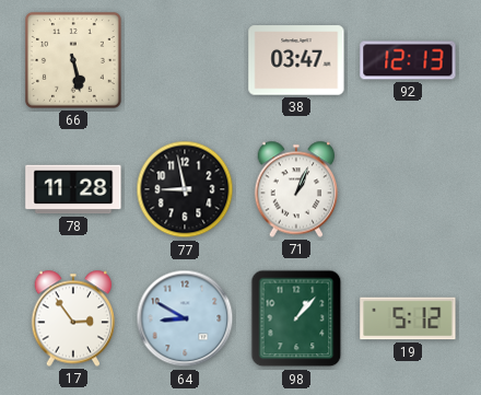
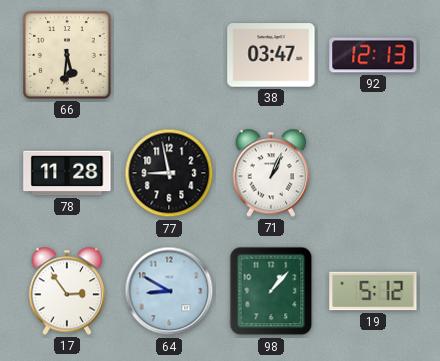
66: 5:28 -> 5:31 (67, 55)
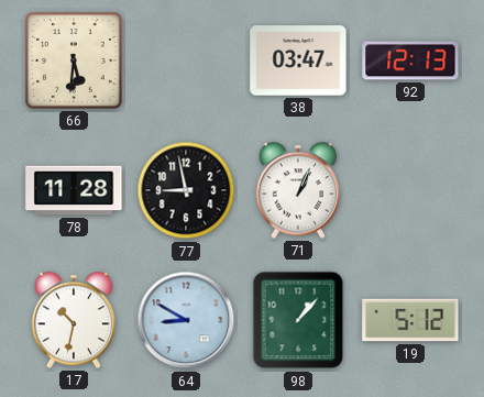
17: 2:54 -> 10:32 (74, 320)
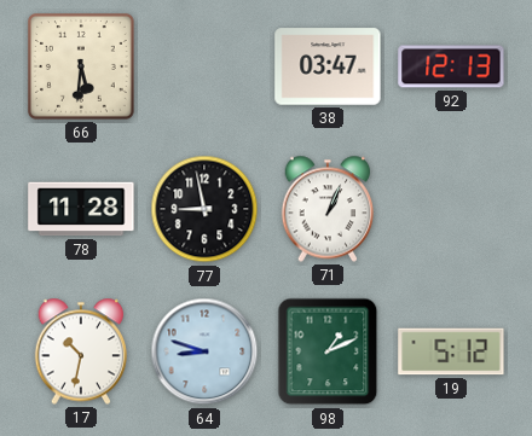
64: 8:50 -> 8:48 (204, 351)
98: 1:07 -> 1:11 (328, 351)
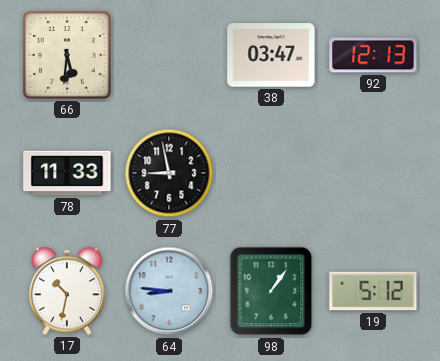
78: 11:28 -> 11:33 (67, 173)
71: 1:04 -> none (328, 209)
64: 8:48 -> 8:46 (169, 291)
98: 1:11 -> 1:06 (271, 291)
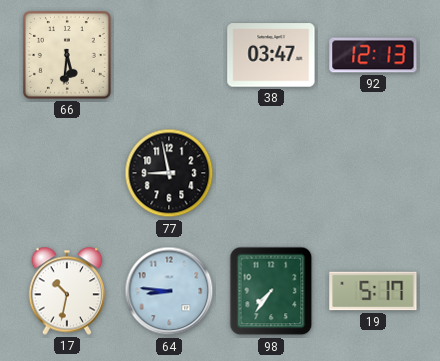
78: 11:33 -> none (67, 173)
98: 1:06 -> 7:36 (271, 291)
19: 5:12 -> 5:17 (373, 291)
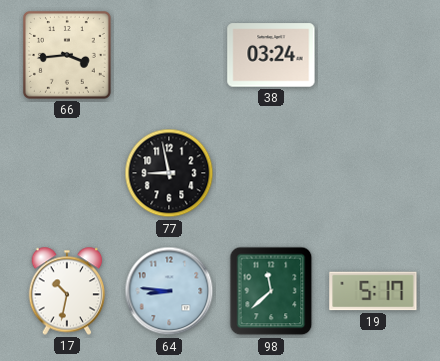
66: 5:31 -> 3:44 (67, 55)
38: 03:47 -> 03:24 (271, 55)
92: 12:13 -> none (373, 55)
98: 7:36 -> 11:38 (271, 291)
